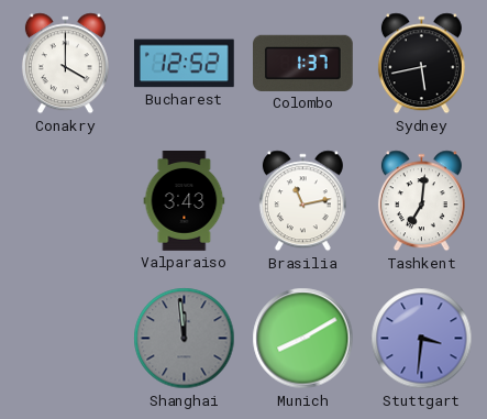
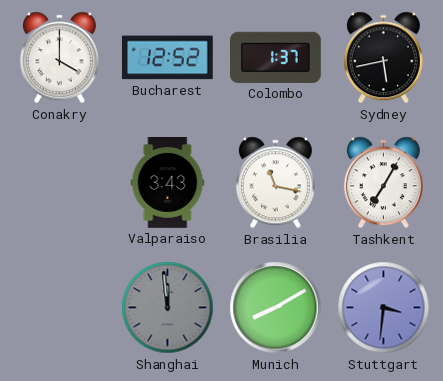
Brasilia: 11:13 -> 11:17 (275, 183)
Tashkent: 7:01 -> 7:05 (383, 183)
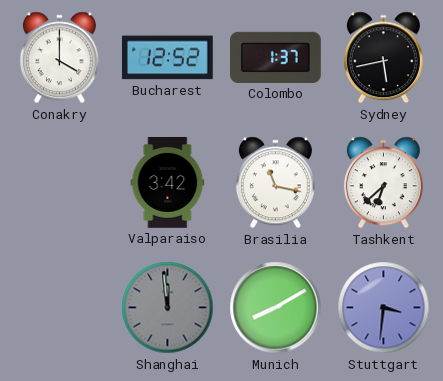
Valparaiso: 3:43 -> 3:42 (168, 183)
Tashkent: 7:05 -> 6:38 (383, 183)
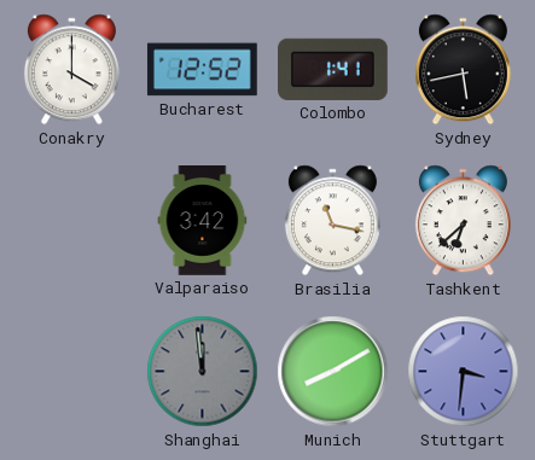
Colombo: 1:37 -> 1:41 (333, 69)
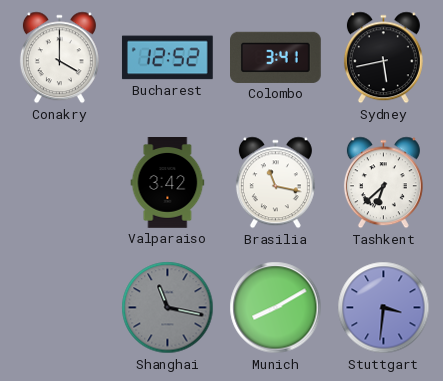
Colombo: 1:41 -> 3:41 (276, 57)
Shanghai: 11:59 -> 11:17 (168, 308)
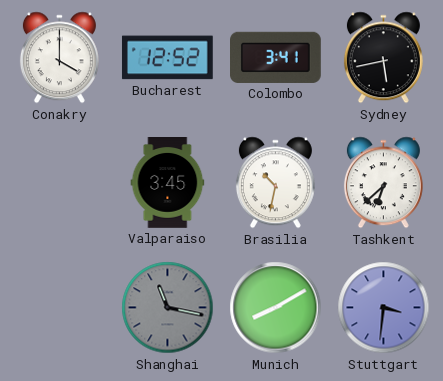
Valparaiso: 3:42 -> 3:45 (168, 183)
Brasilia: 11:17 -> 10:32 (275, 183)
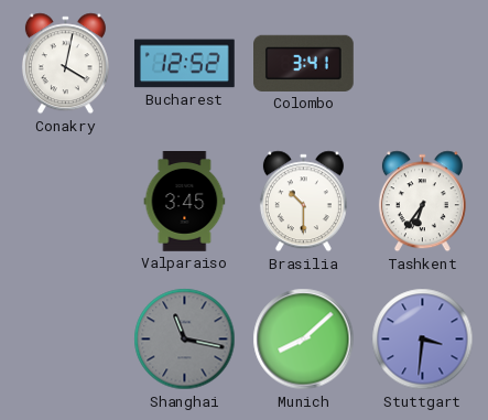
Conakry: 4:00 -> 4:02 (65, 64)
Sydney: 5:43 -> none (383, 58)
Brasilia: 10:32 -> 10:30 (303, 202)
Tashkent: 6:38 -> 6:36 (422, 202)
Munich: 8:10 -> 8:08 (304, 340)
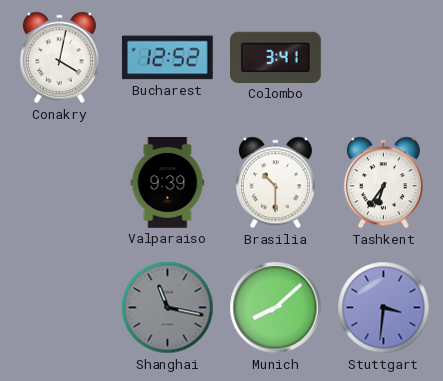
Valparaiso: 3:45 -> 9:39 (168, 183)
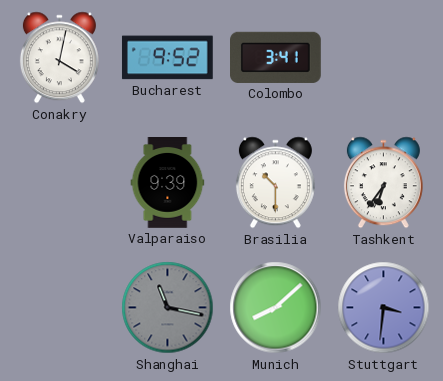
Bucharest: 12:52 -> 9:52 (167, 58)
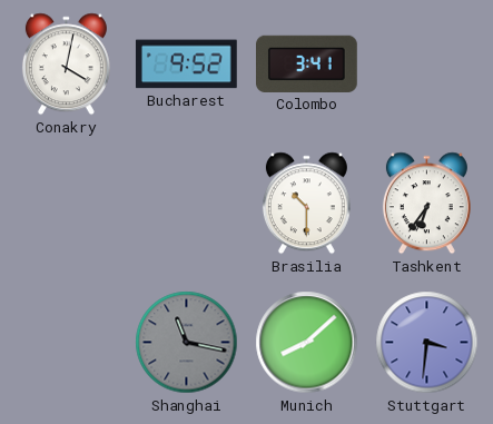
Valparaiso: 9:39 -> none (168, 183)
